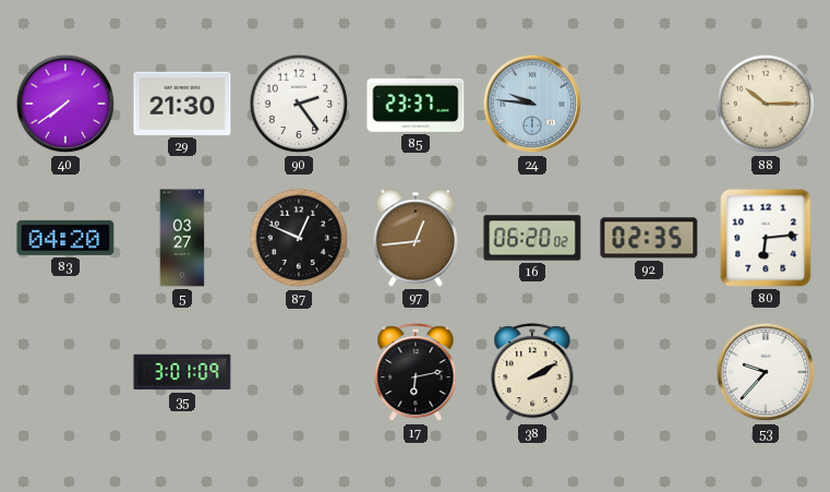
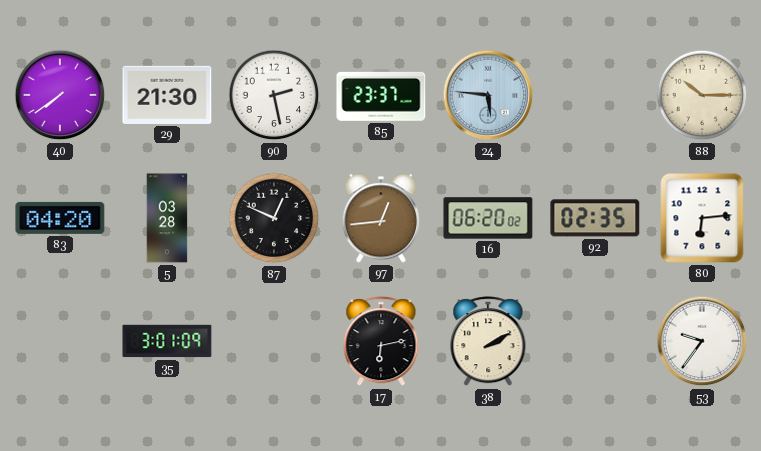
90: 2:24 -> 2:28 (274, 95)
24: 9:46 -> 5:46 (488, 95)
5: 03:27 -> 03:28 (167, 218)
53: 9:37 -> 9:36 (702, 341)
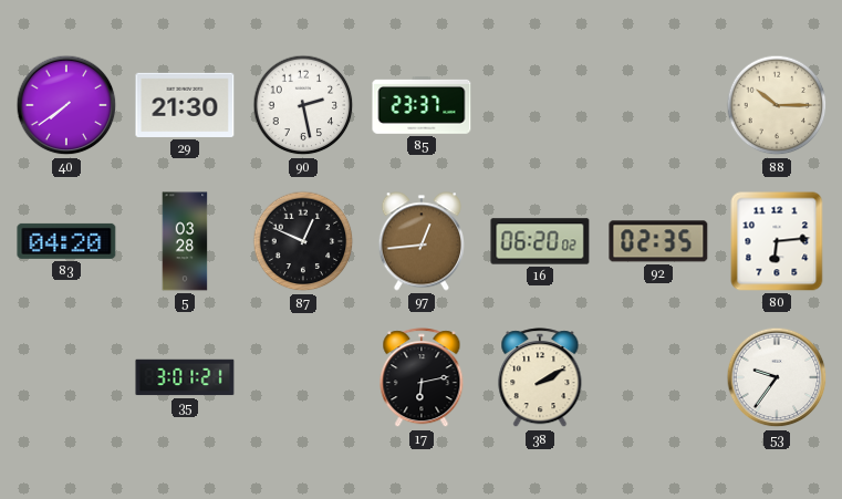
24: 5:46 -> none (488, 95)
35: 3:01:09 -> 3:01:21 (185, 377)
